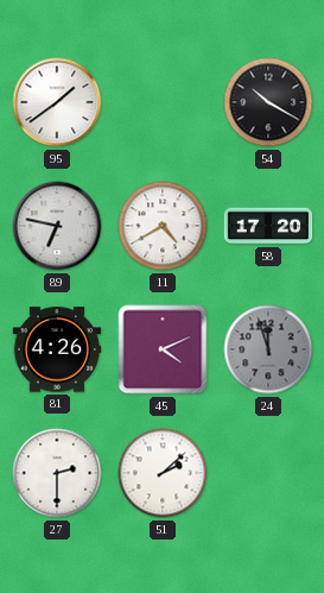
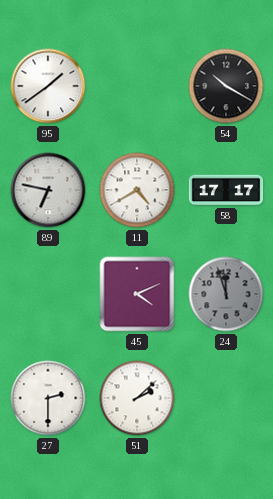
58: 17:20 -> 17:17 (226, 190)
81: 4:26 -> none (57, 349)
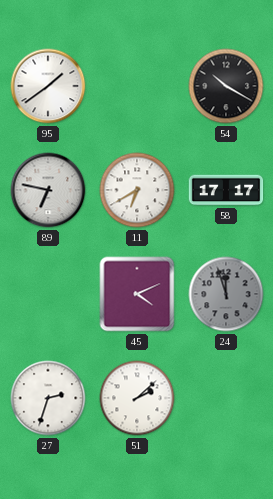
11: 4:40 -> 6:40 (137, 190)
27: 2:30 -> 2:33 (48, 398)
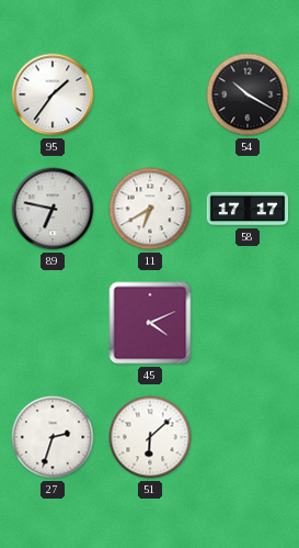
95: 1:39 -> 1:36 (53, 94)
24: 11:57 -> none (226, 294)
51: 2:08 -> 6:08 (150, 437)
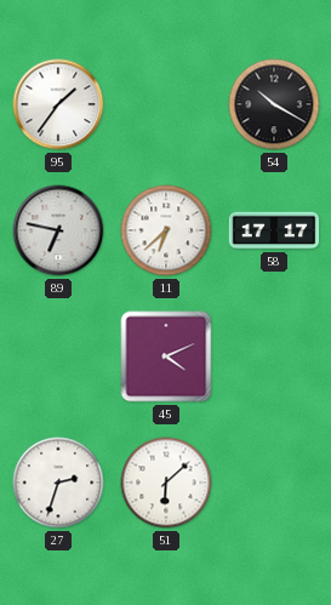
11: 6:40 -> 6:38 (166, 230)
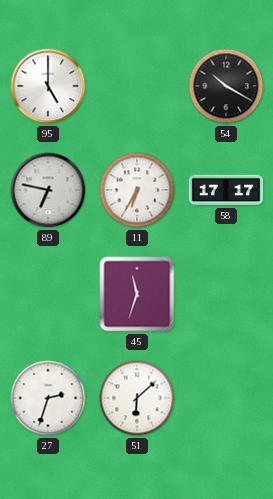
95: 1:36 -> 5:00 (48, 86)
11: 6:38 -> 6:35 (137, 190)
45: 4:11 -> 11:33 (137, 294)
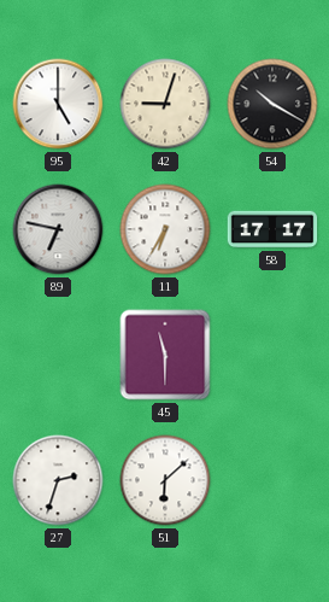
42: none -> 9:03 (165, 104)
45: 11:33 -> 11:30 (165, 355)
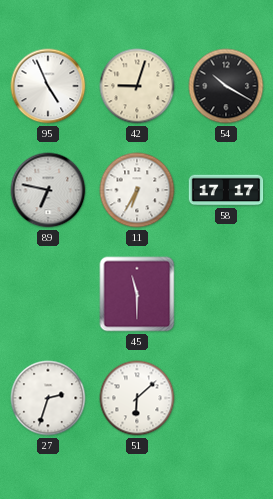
95: 5:00 -> 4:56 (48, 86)
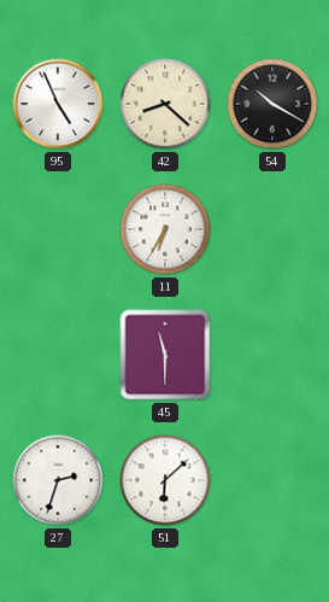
42: 9:03 -> 8:22 (165, 104)
89: 6:47 -> none (48, 190)
58: 17:17 -> none (226, 190)
